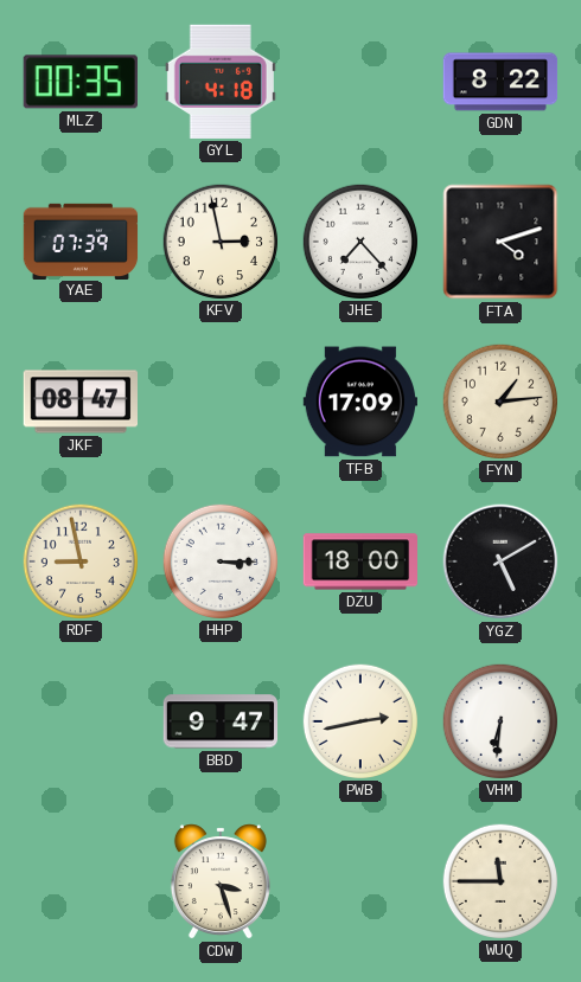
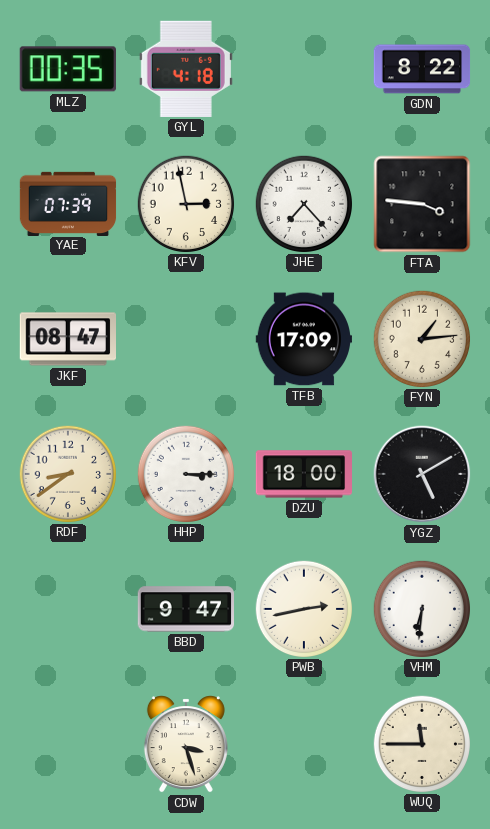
FTA: 4:12 -> 3:46 (422, 204)
RDF: 8:58 -> 8:39 (67, 473)
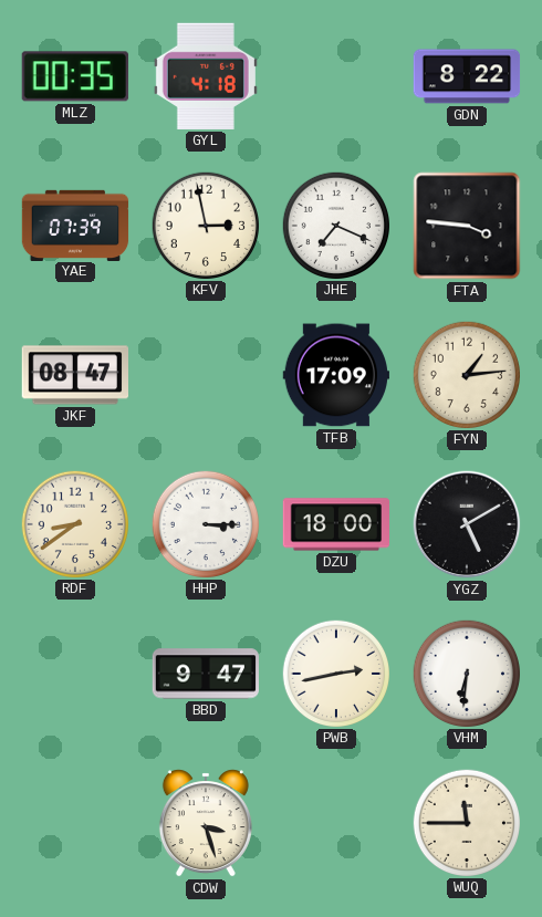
JHE: 7:23 -> 7:19 (335, 225)
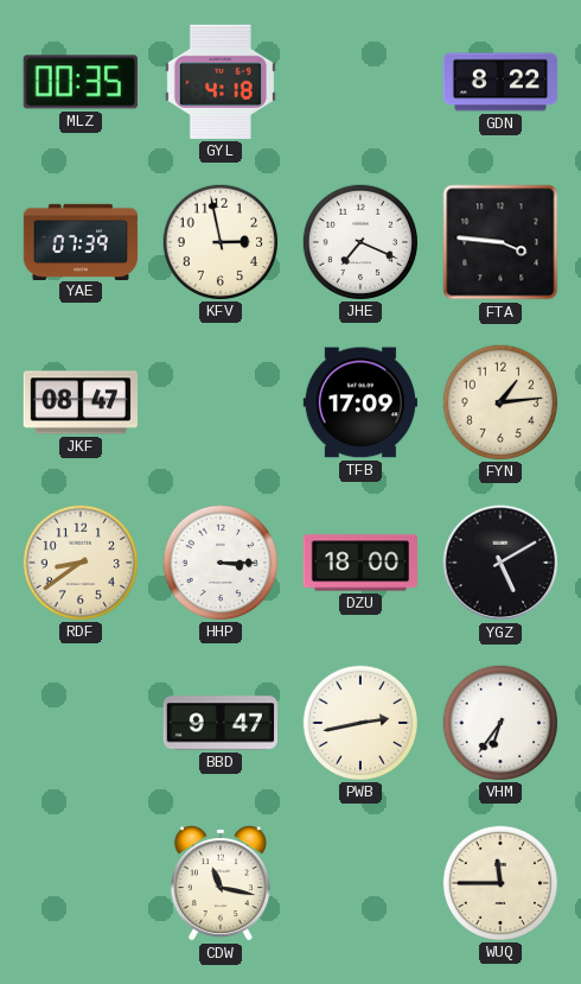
VHM: 6:31 -> 6:36 (499, 722)
CDW: 3:27 -> 11:17 (221, 883)
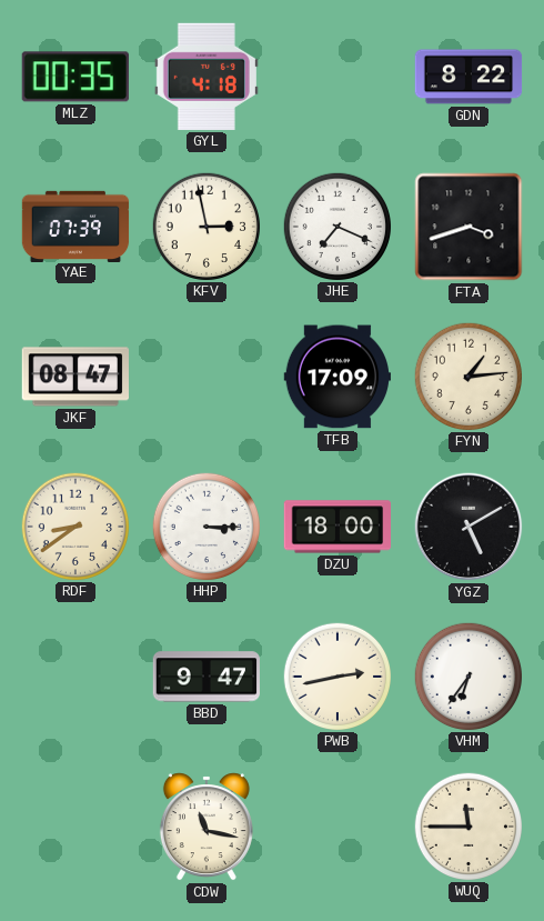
FTA: 3:46 -> 3:42 (469, 227)
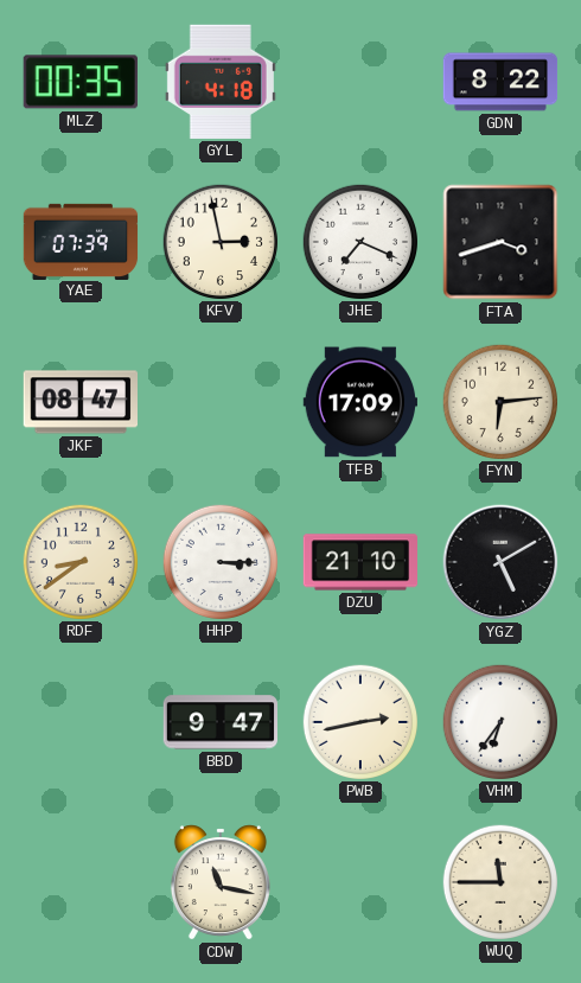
FYN: 1:14 -> 6:14 (499, 401)
DZU: 18:00 -> 21:10 (360, 562)
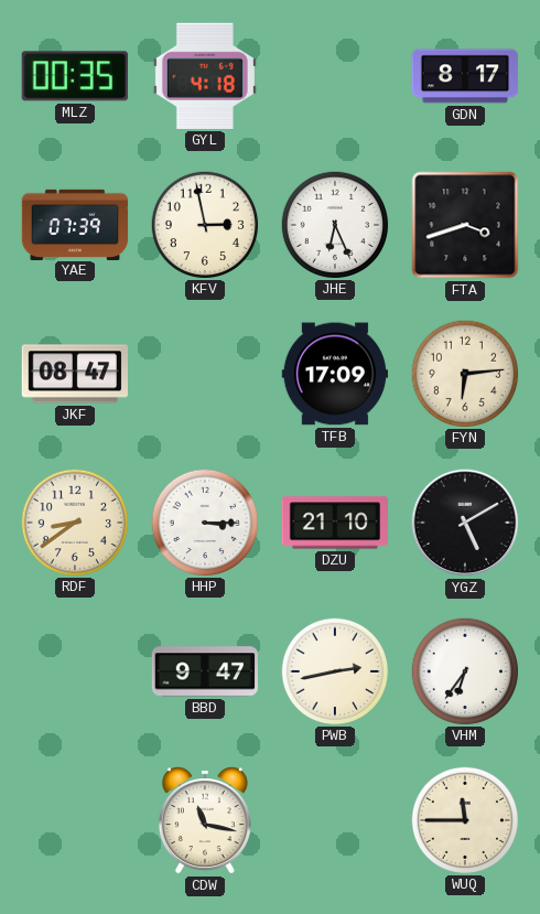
GDN: 8:22 -> 8:17 (465, 76)
JHE: 7:19 -> 6:26 (334, 224)
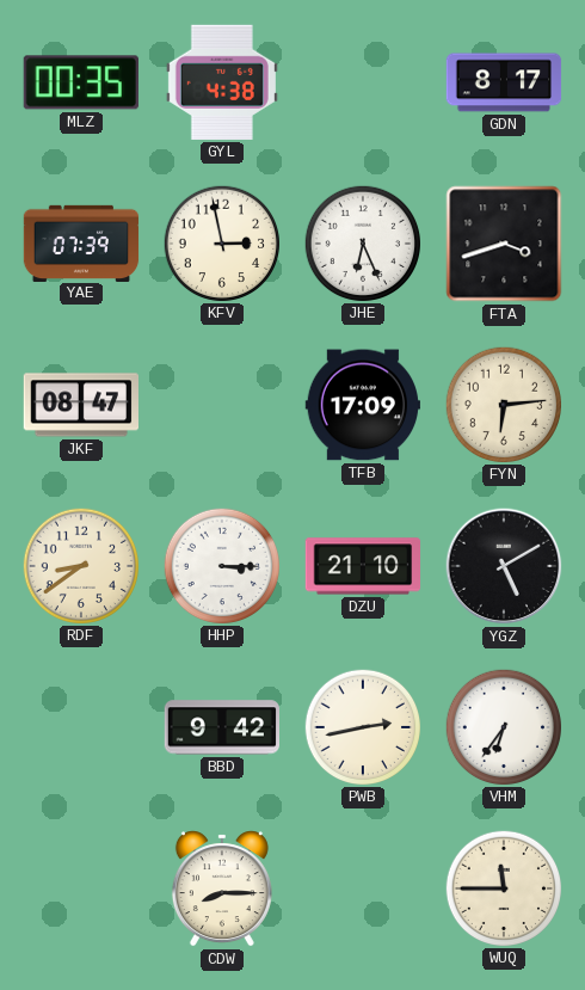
GYL: 4:18 -> 4:38 (222, 82)
BBD: 9:47 -> 9:42 (221, 727)
CDW: 11:17 -> 8:15 (222, 888)
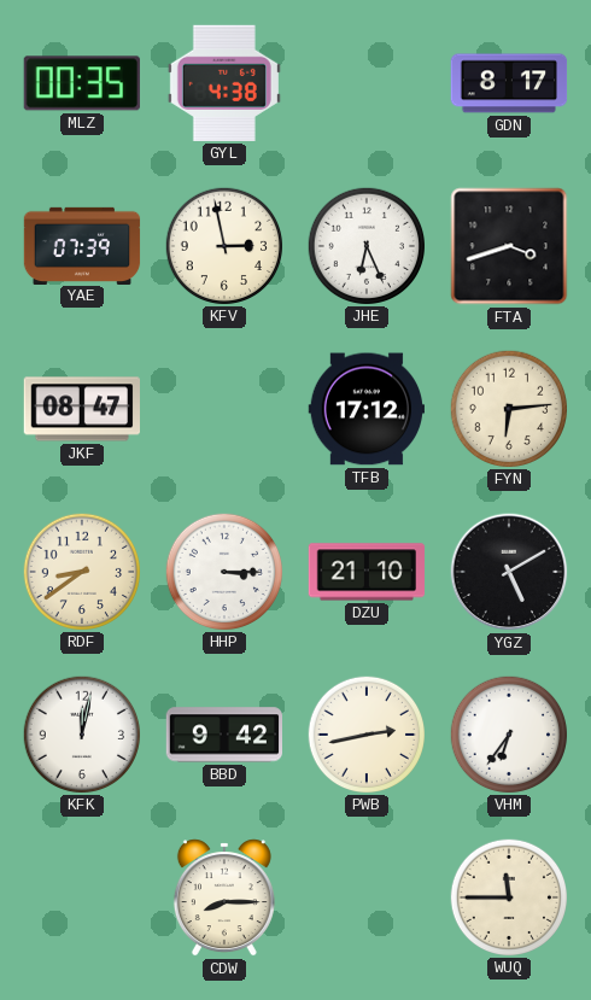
TFB: 17:09 -> 17:12 (365, 409)
KFK: none -> 12:02 (81, 733)
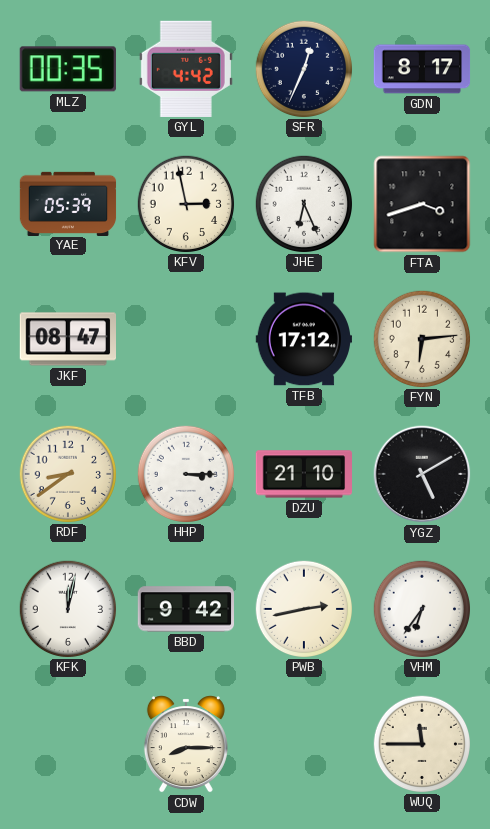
GYL: 4:38 -> 4:42 (186, 69)
SFR: none -> 12:34 (303, 68)
YAE: 07:39 -> 05:39 (68, 203)
